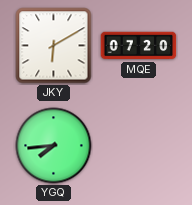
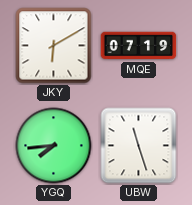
MQE: 07:20 -> 07:19 (139, 46)
UBW: none -> 11:27 (139, 146)
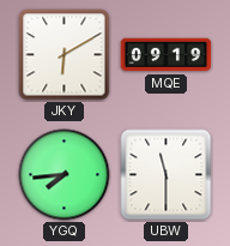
MQE: 07:19 -> 09:19 (167, 55)
UBW: 11:27 -> 11:30 (167, 175)
